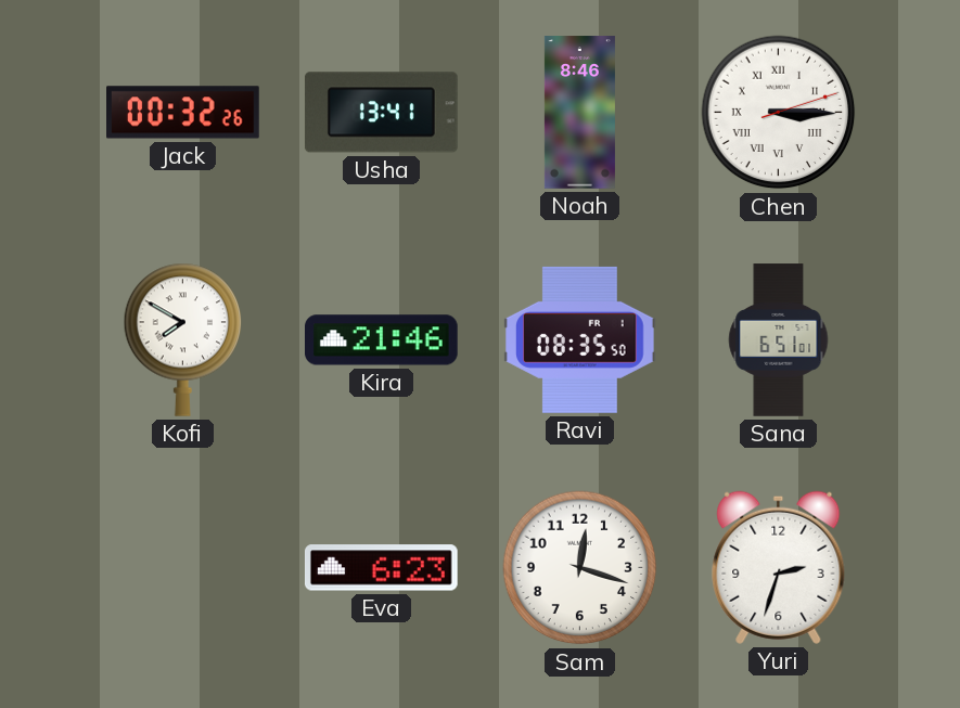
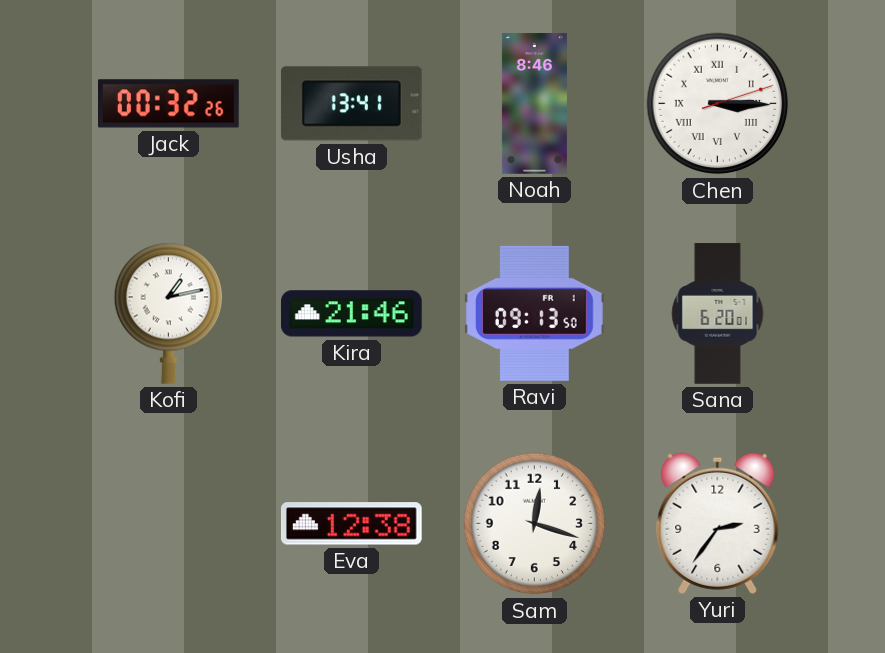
Kofi: 7:50 -> 1:13 (169, 313)
Ravi: 08:35 -> 09:13 (535, 313)
Sana: 6:51 -> 6:20 (718, 314)
Eva: 6:23 -> 12:38 (351, 524)
Yuri: 2:33 -> 2:36 (718, 523)
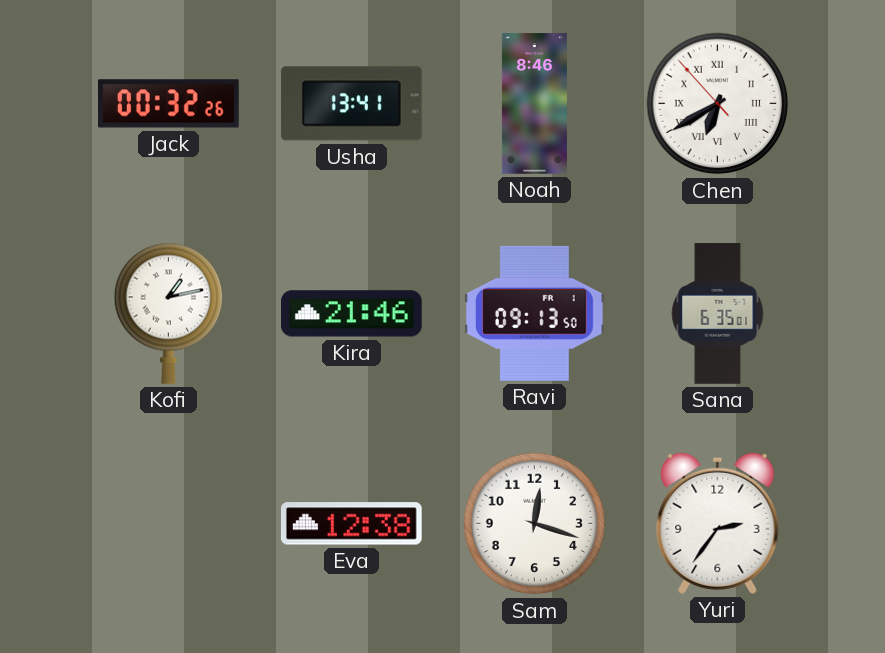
Chen: 3:15 -> 6:39 (718, 104)
Sana: 6:20 -> 6:35 (718, 314)
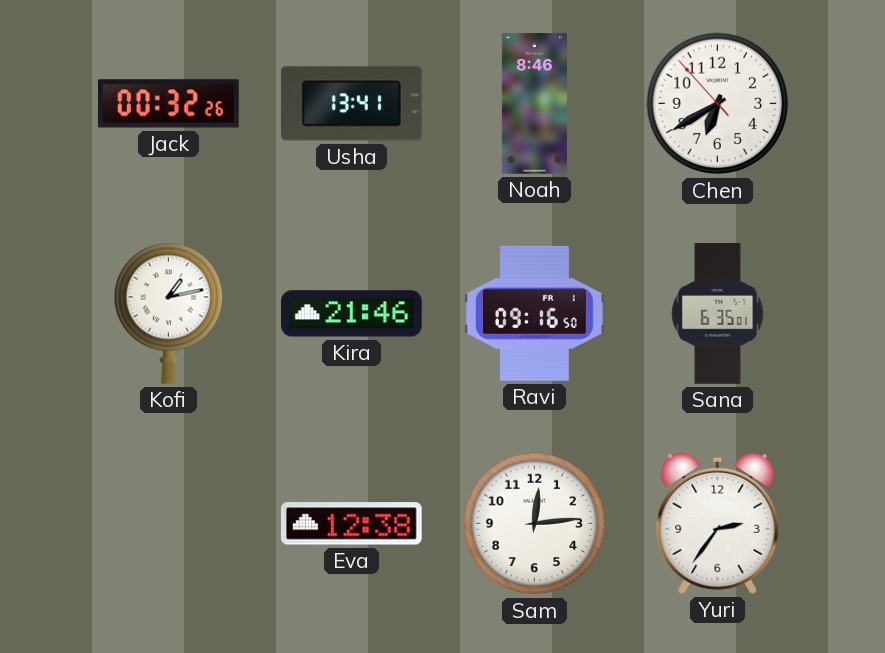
Chen numerals: Roman -> Arabic (718, 104)
Ravi: 09:13 -> 09:16 (535, 313)
Sam: 12:18 -> 12:14 (535, 524)
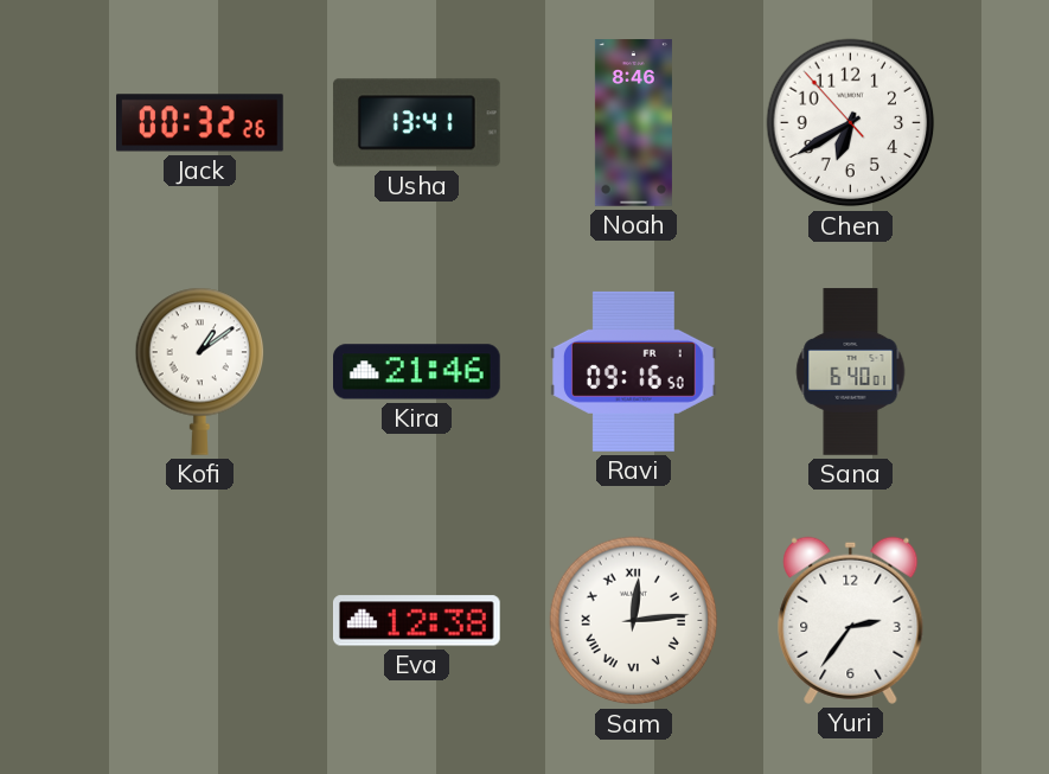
Kofi: 1:13 -> 1:09 (200, 371)
Sana: 6:35 -> 6:40 (851, 372)
Sam numerals: Arabic -> Roman (634, 621)
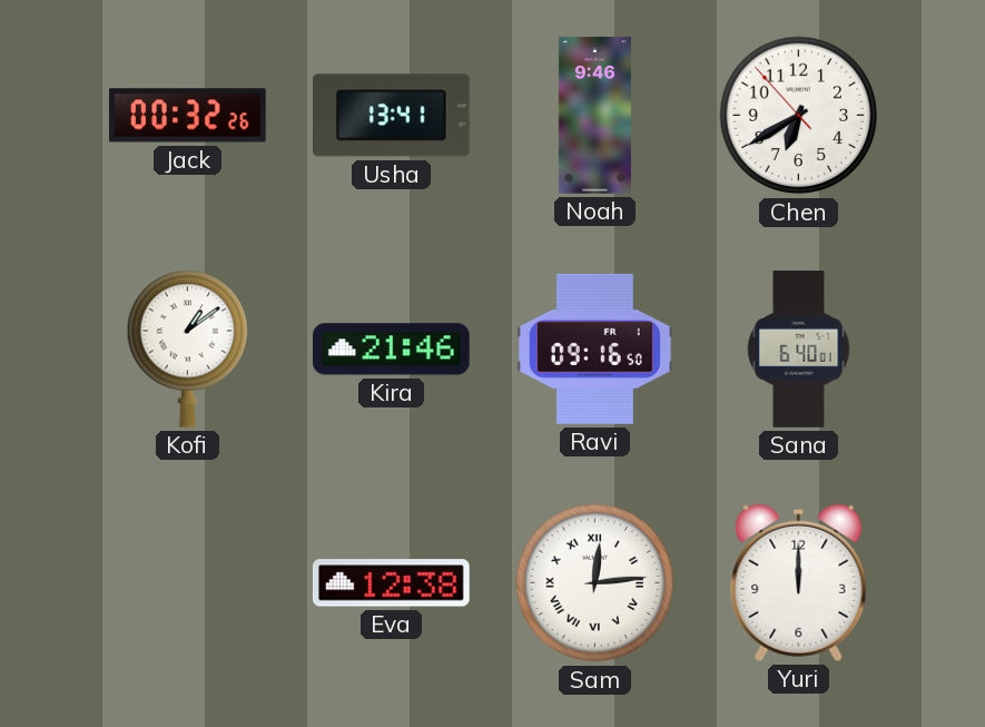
Noah: 8:46 -> 9:46 (594, 116)
Yuri: 2:36 -> 12:00 (799, 582)
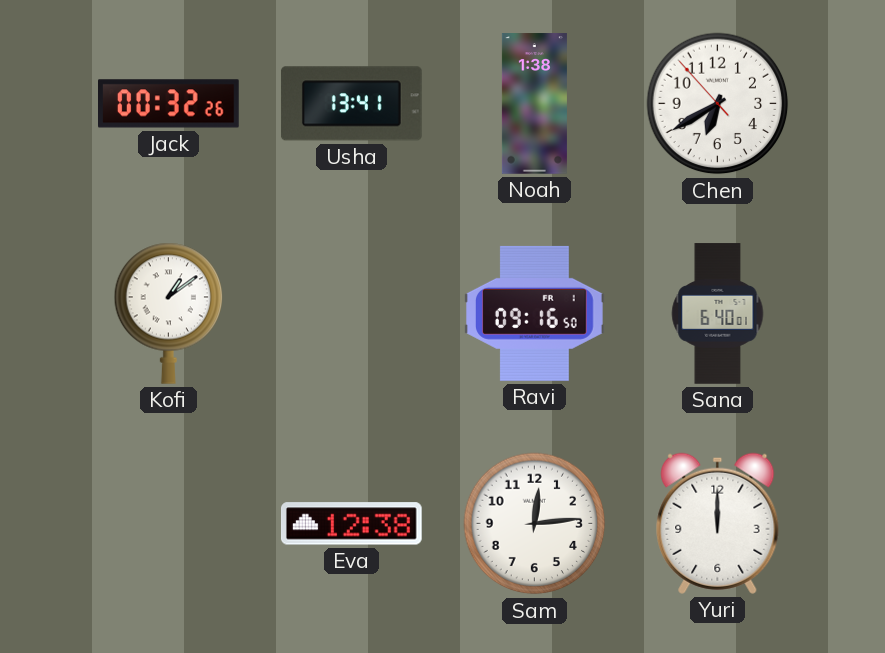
Noah: 9:46 -> 1:38 (534, 104)
Kira: 21:46 -> none (392, 350)
Sam numerals: Roman -> Arabic (535, 524)
